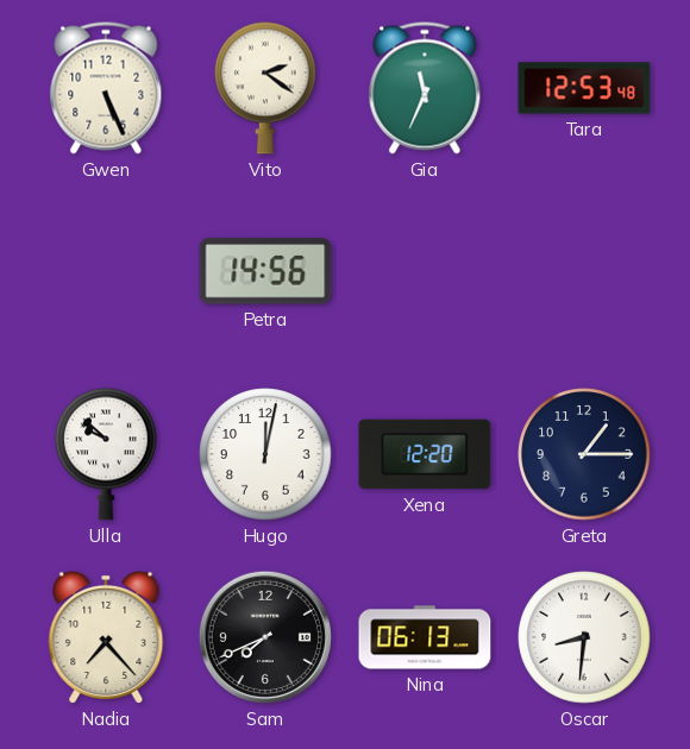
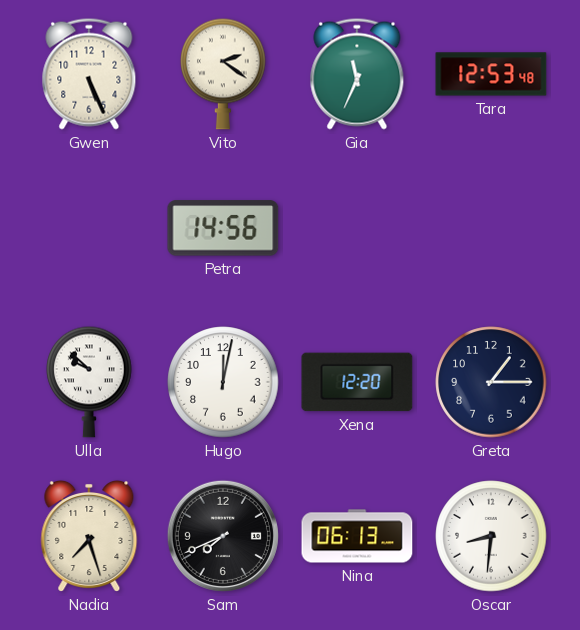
Nadia: 7:23 -> 7:27 (89, 536)
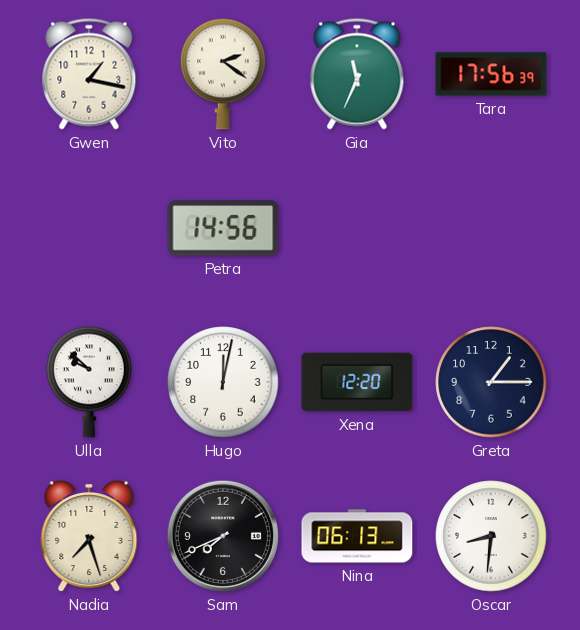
Gwen: 5:26 -> 1:17 (89, 74)
Tara: 12:53 -> 17:56 (491, 74)
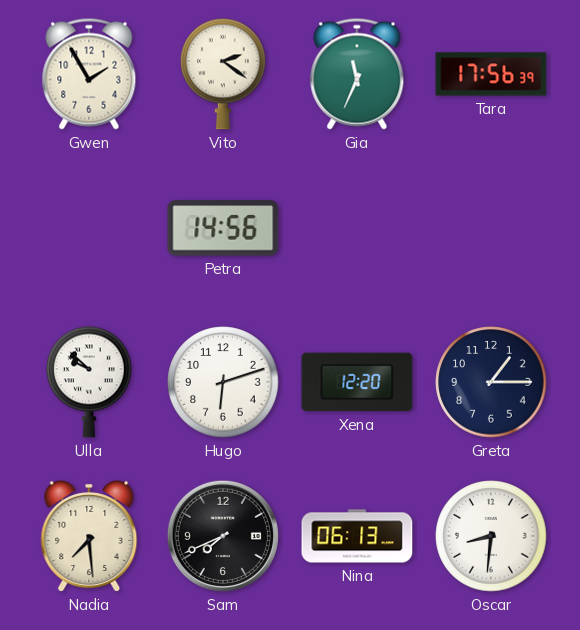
Gwen: 1:17 -> 1:55 (89, 74)
Hugo: 12:02 -> 6:12 (223, 382)
Nadia: 7:27 -> 7:29 (89, 536)
